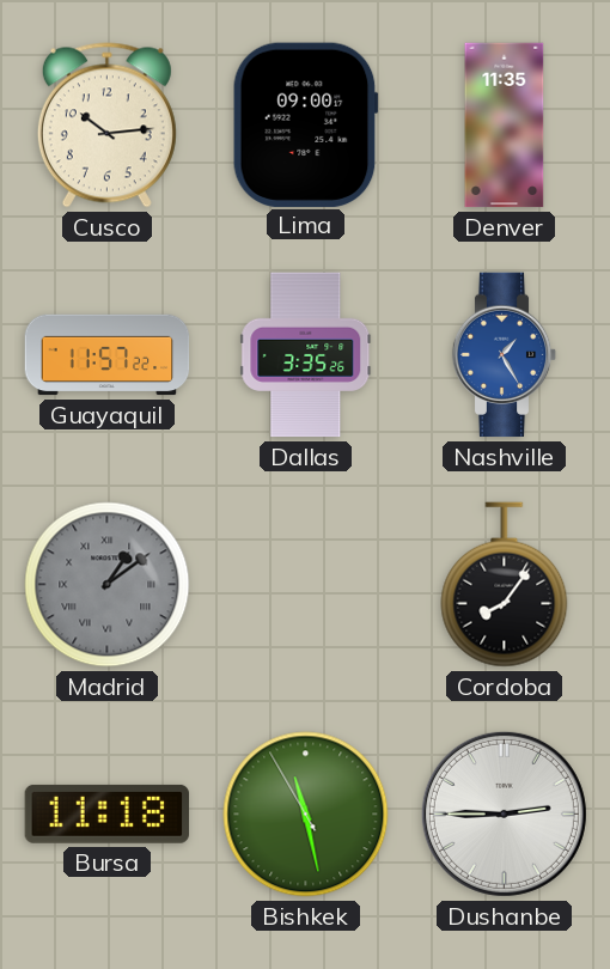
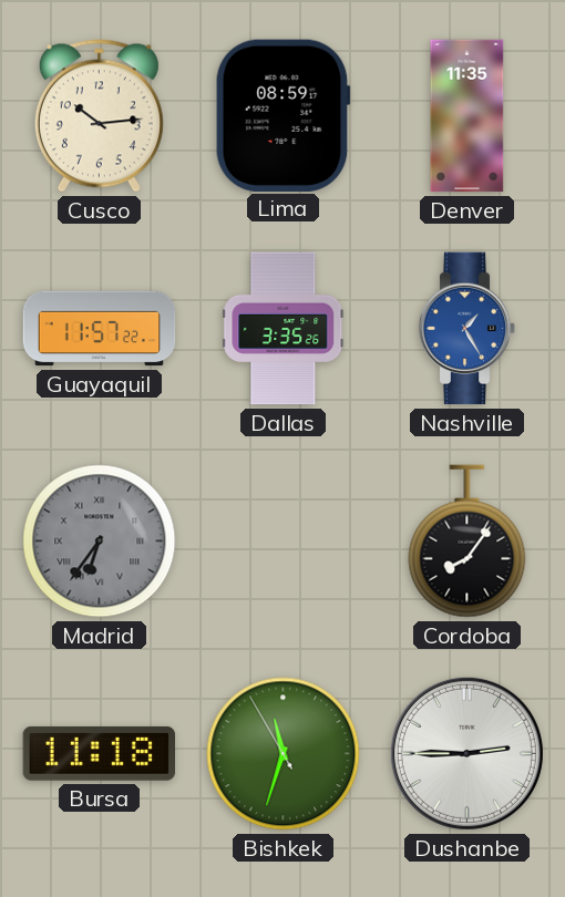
Lima: 09:00 -> 08:59 (282, 115)
Madrid: 1:09 -> 6:36 (100, 542)
Bishkek: 11:27 -> 11:32 (284, 754)
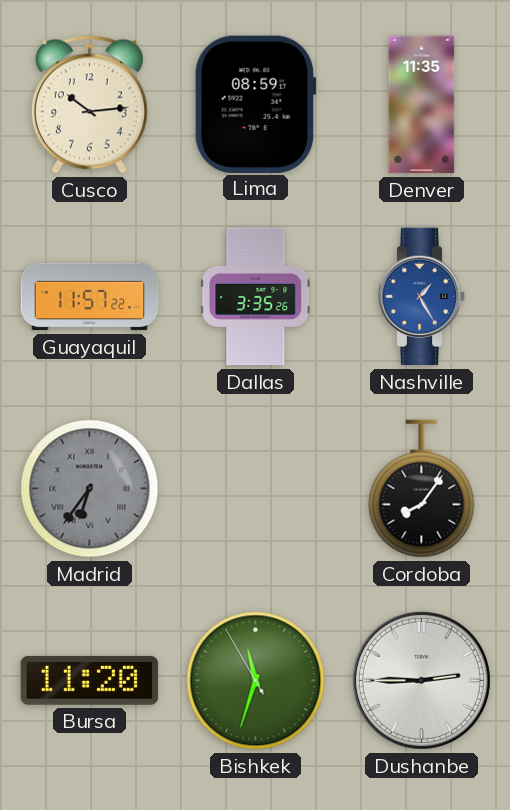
Bursa: 11:18 -> 11:20 (90, 680)
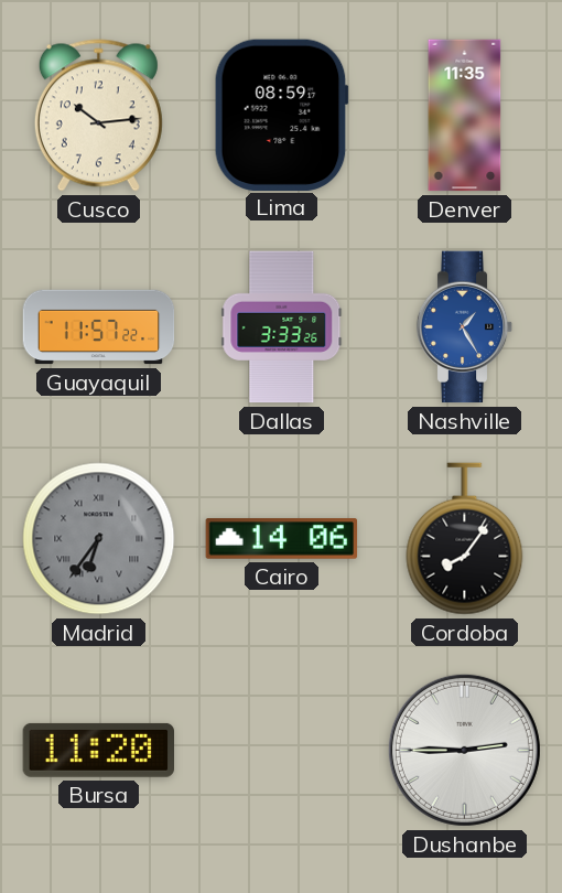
Dallas: 3:35 -> 3:33 (282, 327)
Cairo: none -> 14:06 (282, 539)
Bishkek: 11:32 -> none (256, 681)
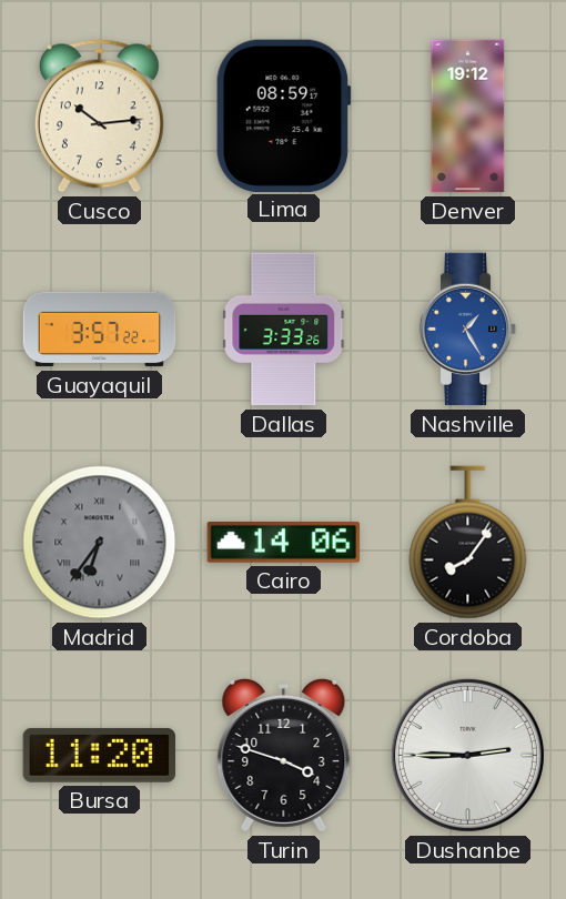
Denver: 11:35 -> 19:12 (468, 117)
Guayaquil: 11:57 -> 3:57 (100, 330)
Turin: none -> 3:48 (284, 755)
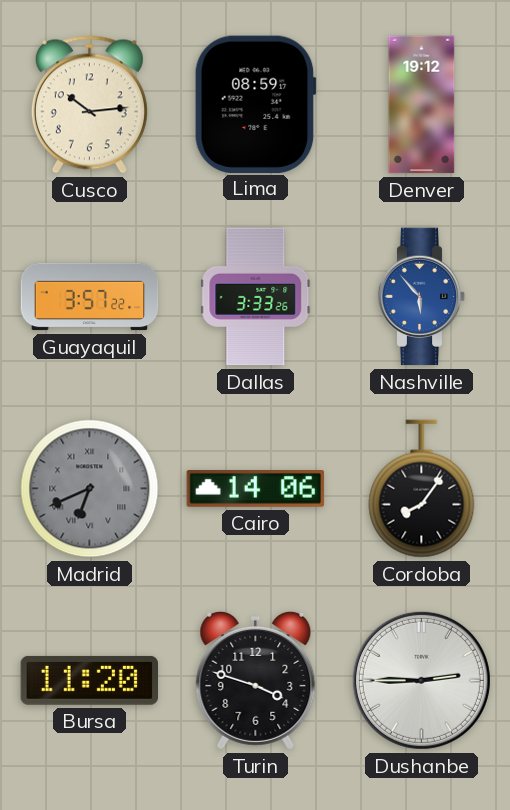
Nashville: 1:25 -> 5:53 (422, 297)
Madrid: 6:36 -> 6:41 (90, 489)
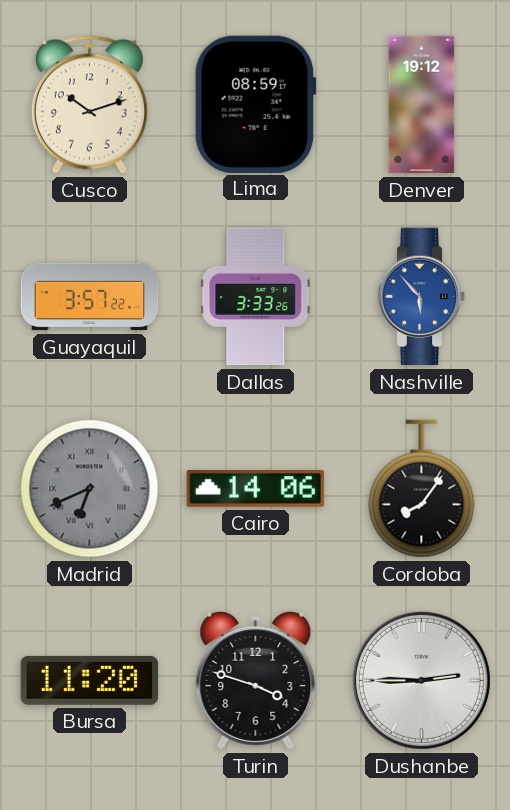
Cusco: 10:14 -> 10:12 (89, 105)
